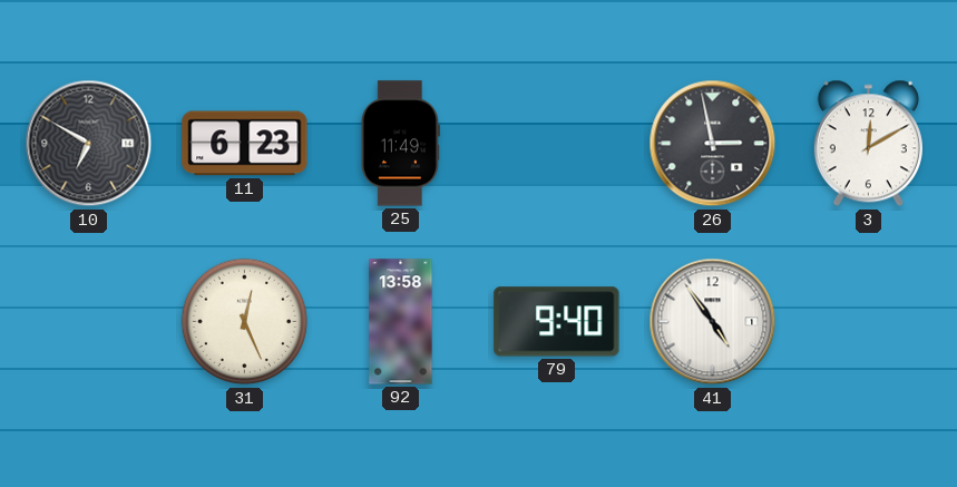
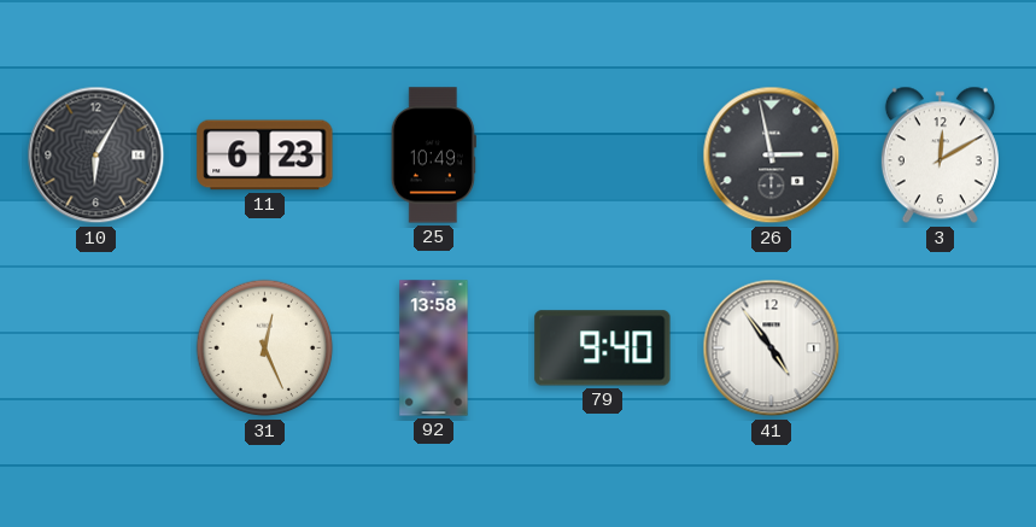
10: 6:50 -> 6:05 (96, 156)
25: 11:49 -> 10:49 (433, 156)
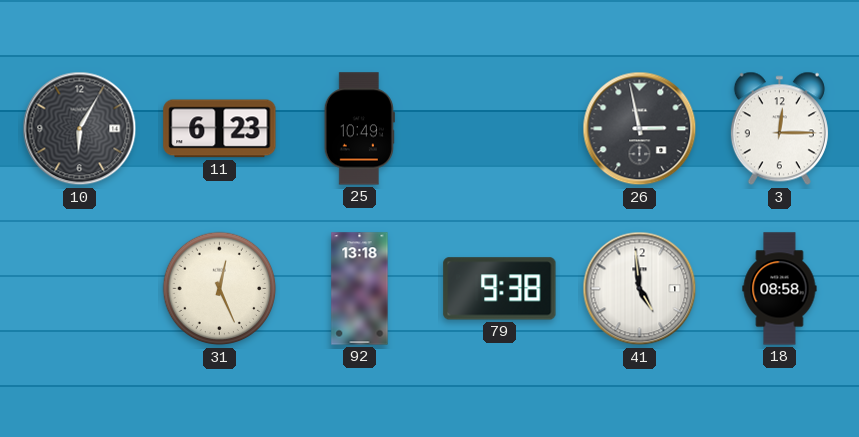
3: 12:10 -> 12:15 (779, 129)
92: 13:58 -> 13:18 (360, 289)
79: 9:40 -> 9:38 (500, 289)
41: 4:54 -> 4:59 (640, 289)
18: none -> 08:58 (780, 289)
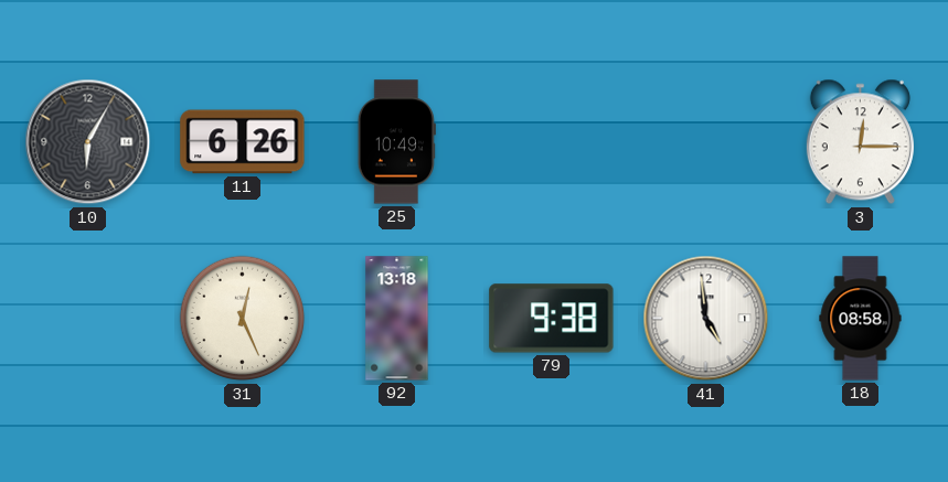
11: 6:23 -> 6:26 (243, 142)
26: 2:58 -> none (640, 129)
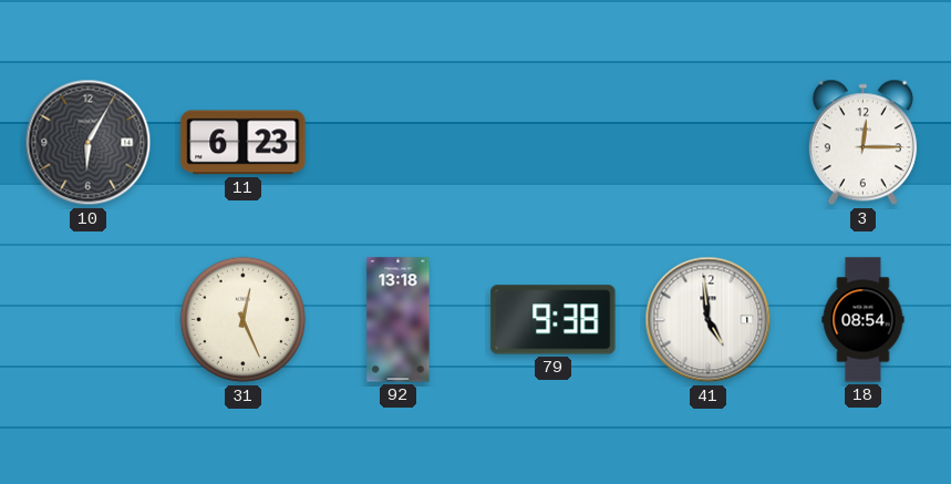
11: 6:26 -> 6:23 (244, 143)
25: 10:49 -> none (396, 142)
18: 08:58 -> 08:54 (864, 320)
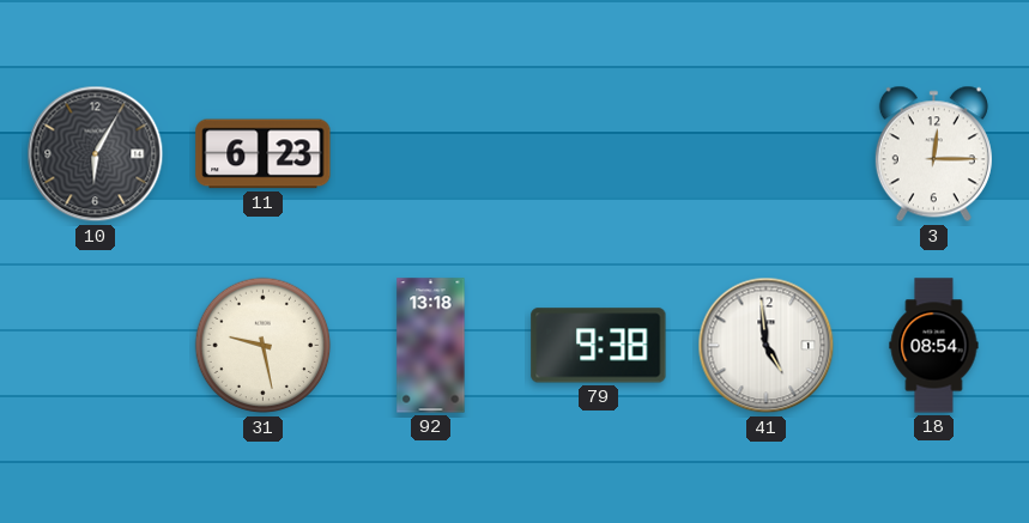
31: 12:26 -> 9:28 (264, 346)
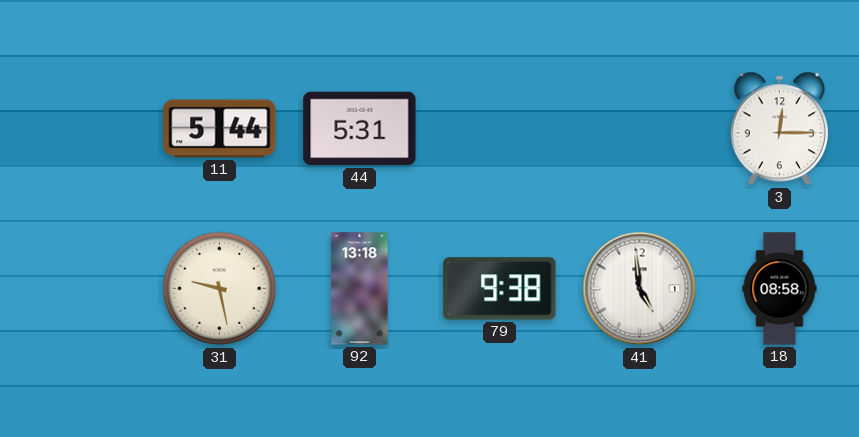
10: 6:05 -> none (96, 154)
11: 6:23 -> 5:44 (220, 129)
44: none -> 5:31 (360, 129)
18: 08:54 -> 08:58 (780, 289)
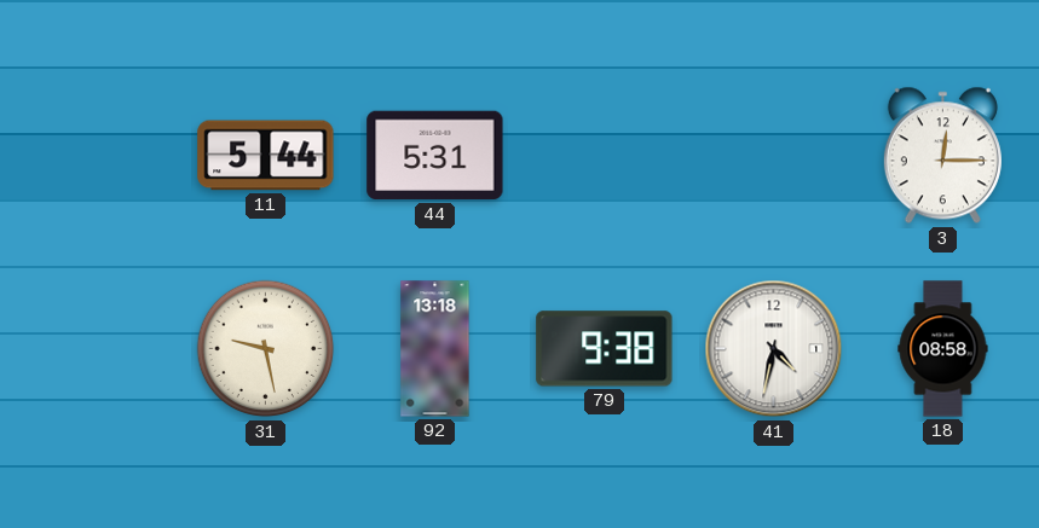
41: 4:59 -> 4:32 (774, 349)
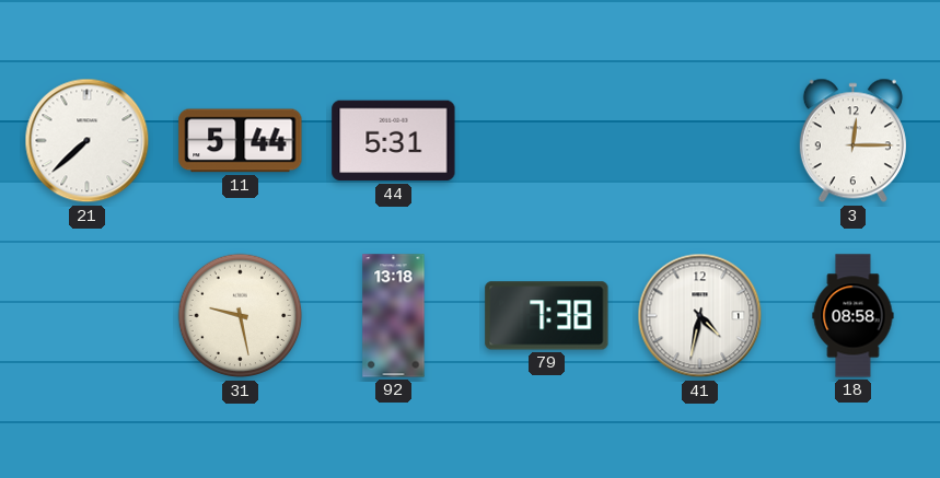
21: none -> 7:38 (88, 141)
79: 9:38 -> 7:38 (547, 316)
